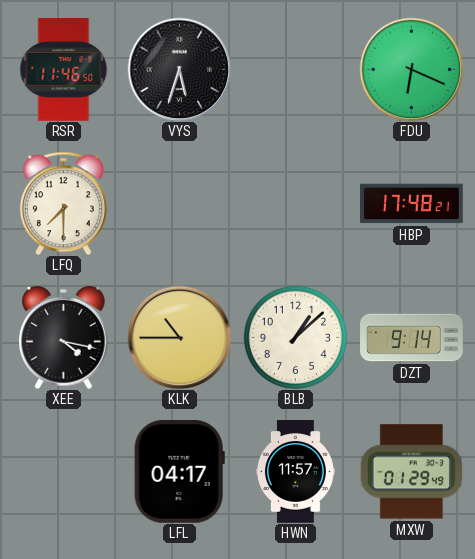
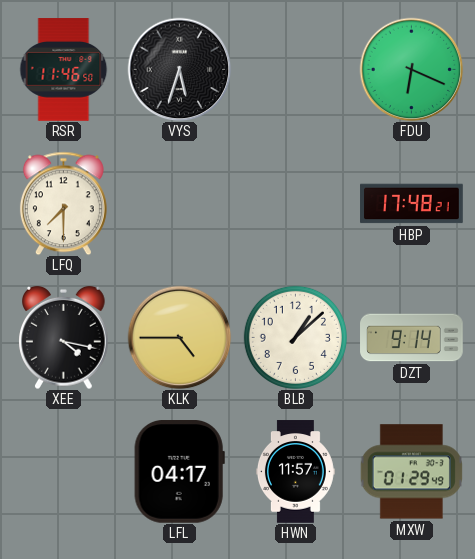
KLK: 10:45 -> 4:45 (179, 337)
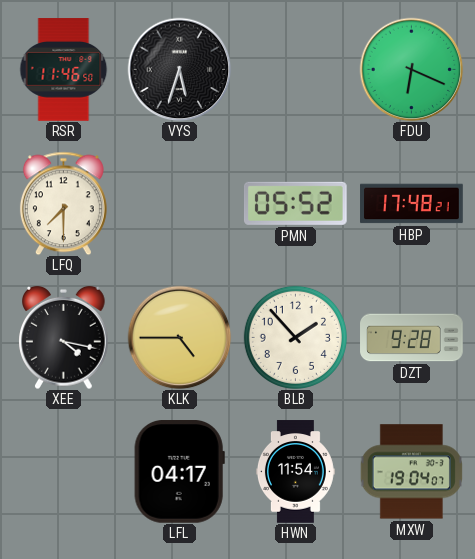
PMN: none -> 05:52 (295, 203)
BLB: 1:08 -> 1:53 (295, 337)
DZT: 9:14 -> 9:28 (412, 338)
HWN: 11:57 -> 11:54 (295, 472)
MXW: 01:29 -> 19:04 (411, 472)
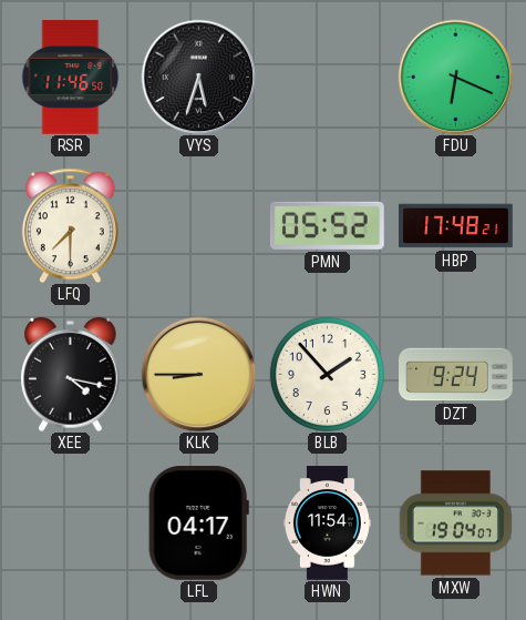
KLK: 4:45 -> 8:45 (198, 374)
DZT: 9:28 -> 9:24 (456, 375)
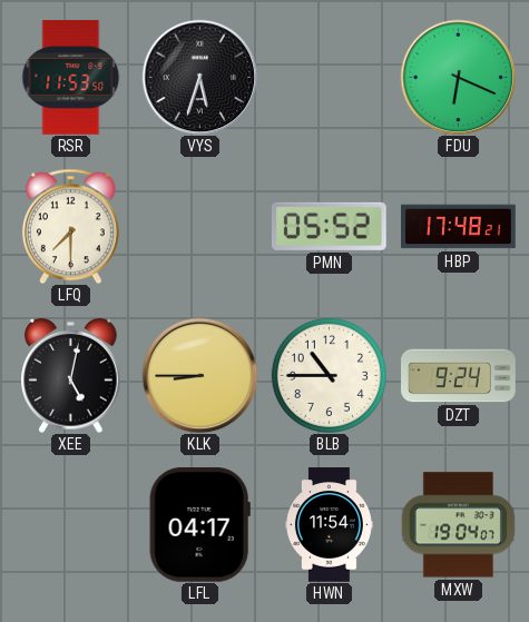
RSR: 11:46 -> 11:53 (71, 78)
XEE: 4:17 -> 5:02 (71, 375)
BLB: 1:53 -> 10:45 (329, 375)
